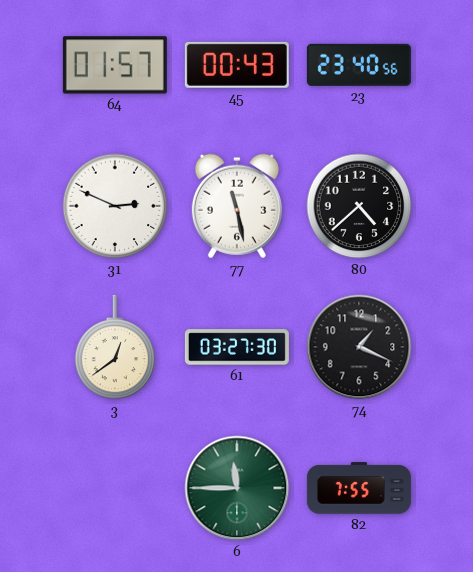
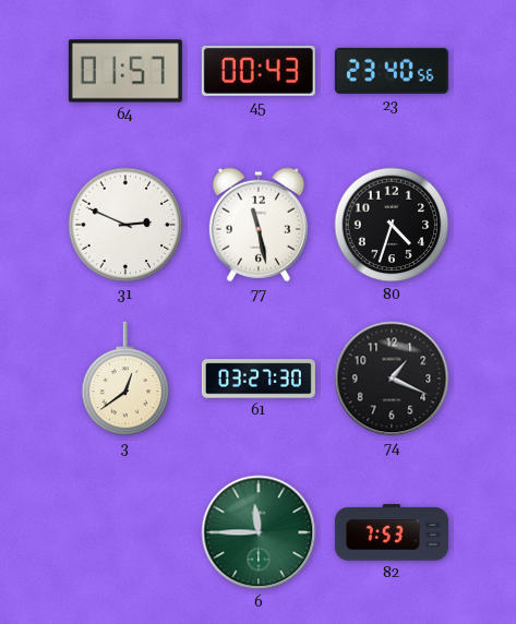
80: 4:38 -> 4:33 (392, 225)
82: 7:55 -> 7:53 (392, 532)
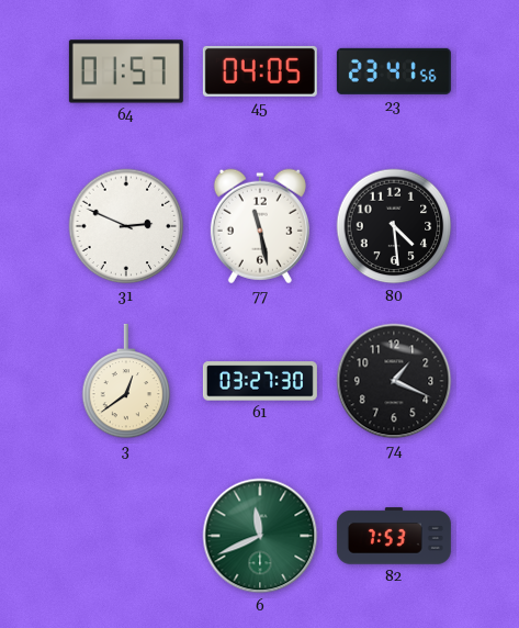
45: 00:43 -> 04:05 (260, 71)
23: 23:40 -> 23:41 (394, 71)
80: 4:33 -> 4:29 (394, 226)
6: 11:45 -> 11:41 (260, 536)
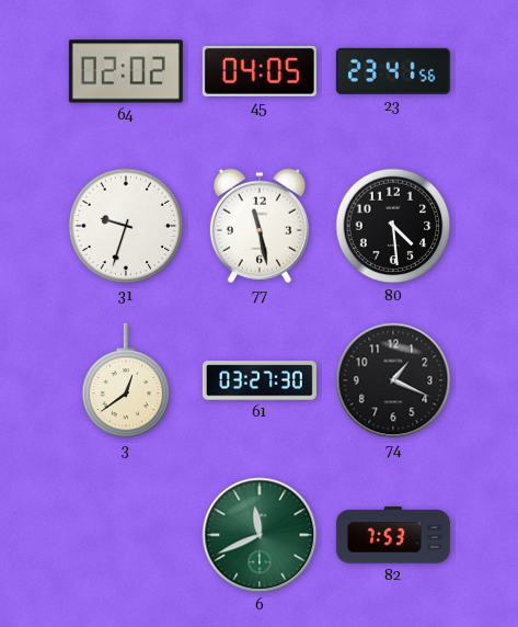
64: 01:57 -> 02:02 (126, 71)
31: 2:49 -> 9:33 (126, 226)
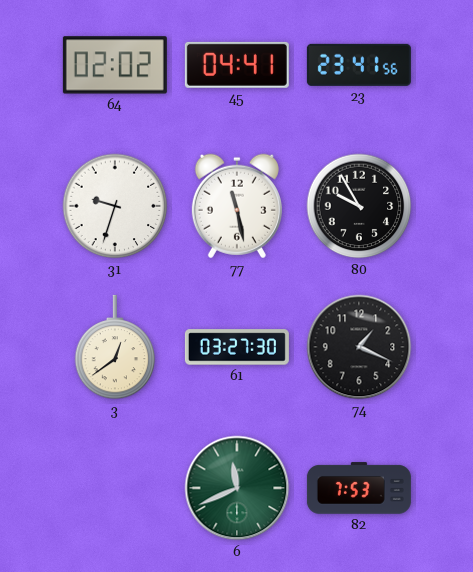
45: 04:05 -> 04:41 (237, 65)
80: 4:29 -> 9:55 (359, 206)
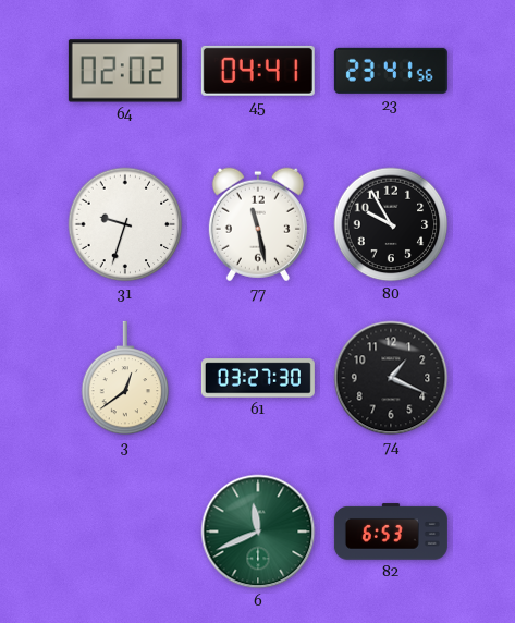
82: 7:53 -> 6:53 (391, 532)
